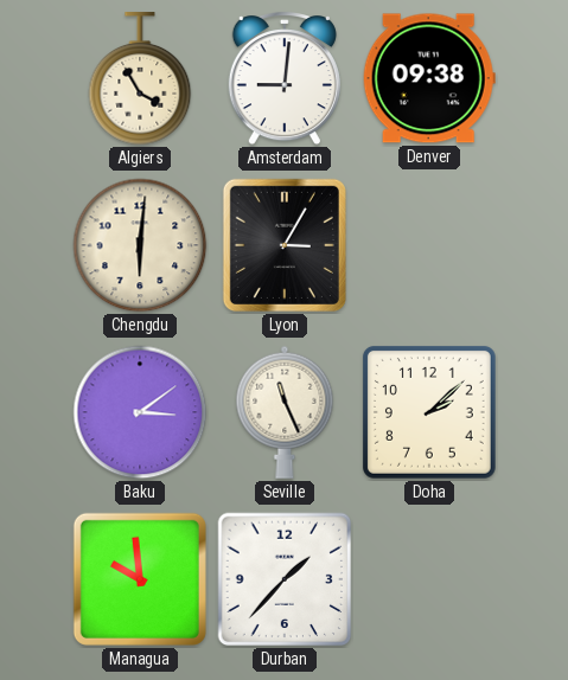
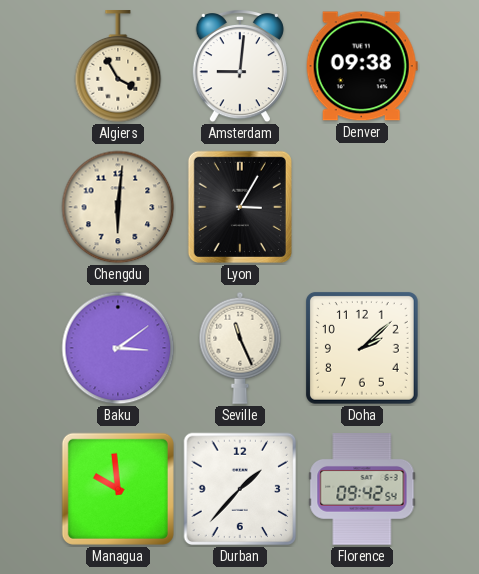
Florence: none -> 09:42 (362, 489)
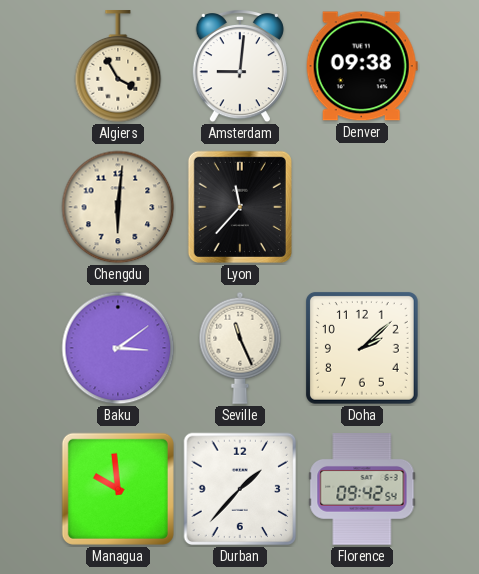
Lyon: 3:05 -> 11:37 (240, 207)
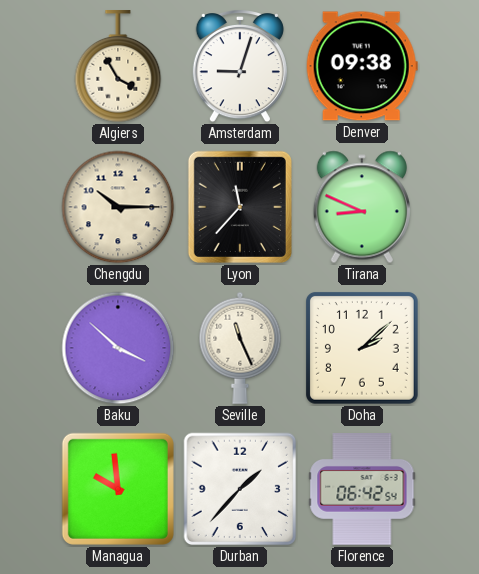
Amsterdam: 9:01 -> 9:03 (240, 66)
Chengdu: 6:01 -> 10:15 (118, 207)
Tirana: none -> 8:49 (362, 207)
Baku: 3:09 -> 3:52 (118, 348)
Florence: 09:42 -> 06:42 (362, 489)
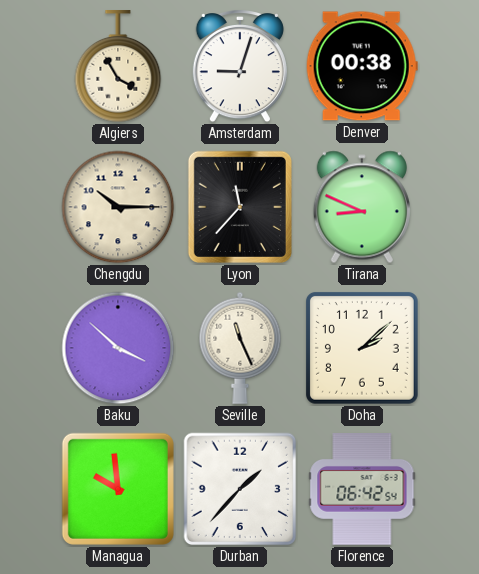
Denver: 09:38 -> 00:38 (362, 66)
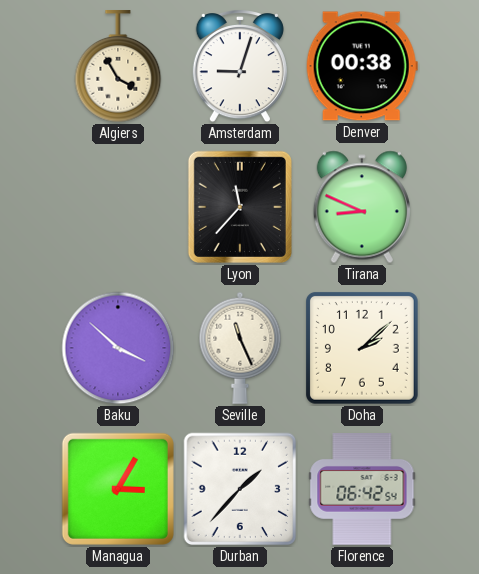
Chengdu: 10:15 -> none (118, 207)
Managua: 9:59 -> 3:05 (118, 489)
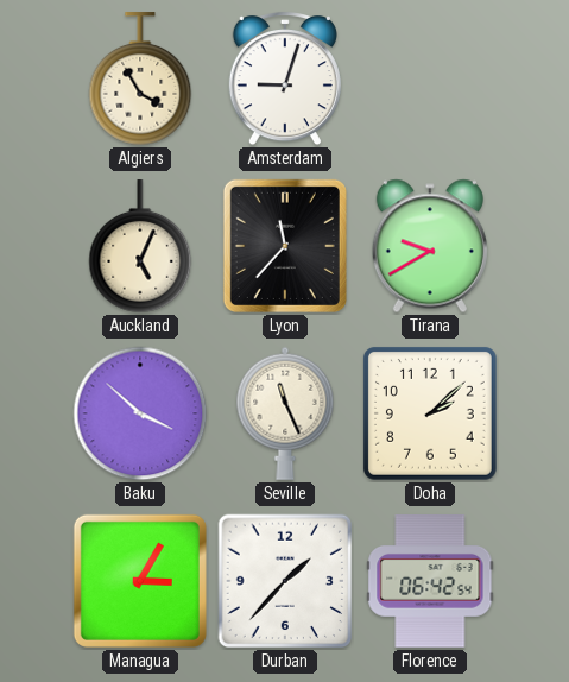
Denver: 00:38 -> none (362, 66)
Auckland: none -> 5:04 (140, 247)
Tirana: 8:49 -> 9:40 (430, 246)
